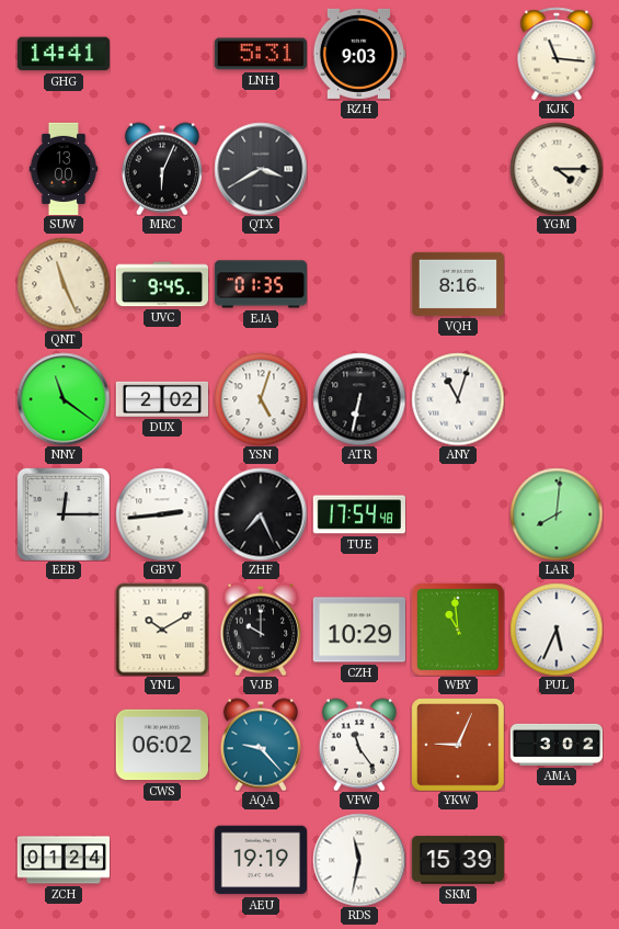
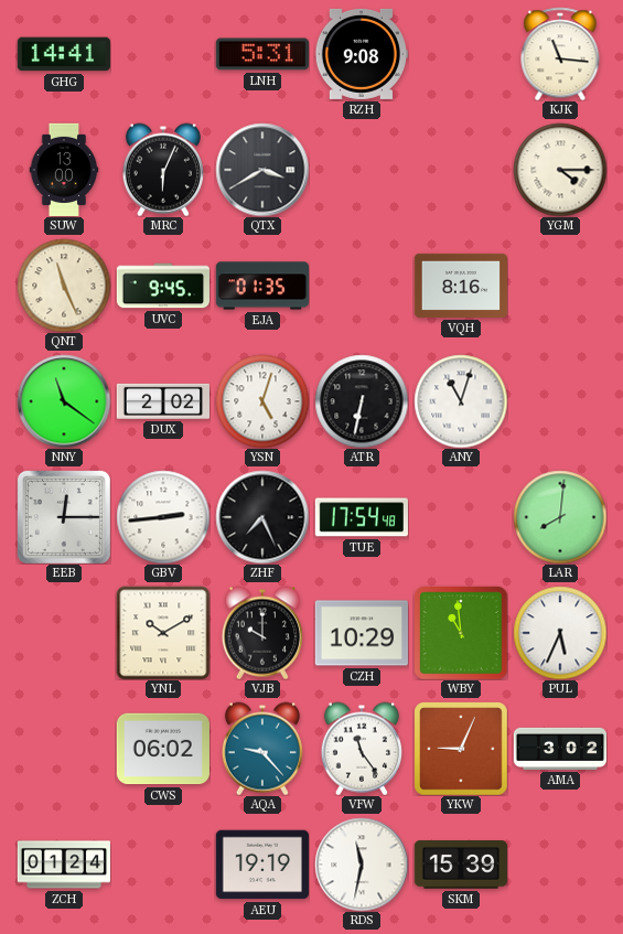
RZH: 9:03 -> 9:08 (362, 54)
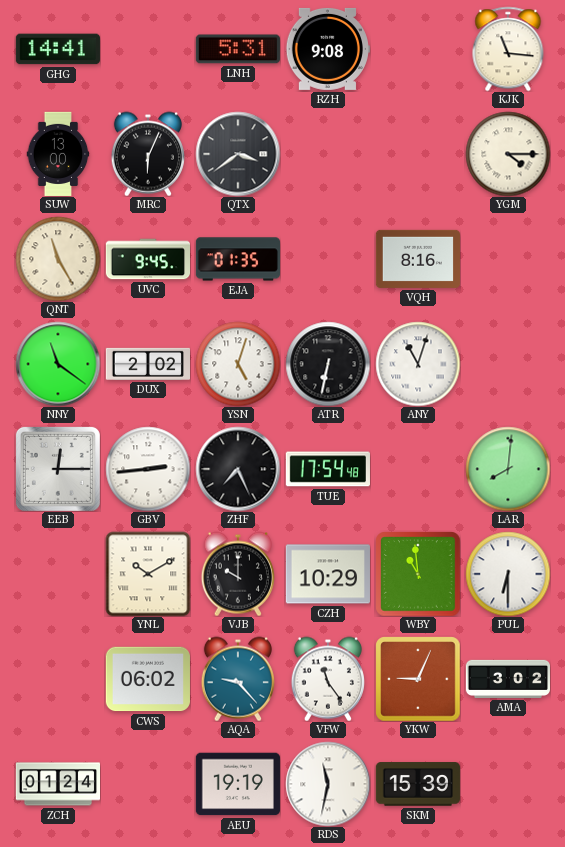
QTX: 3:40 -> 3:39 (238, 154)
QNT: 11:26 -> 11:25 (58, 259)
PUL: 5:34 -> 6:30 (508, 574)
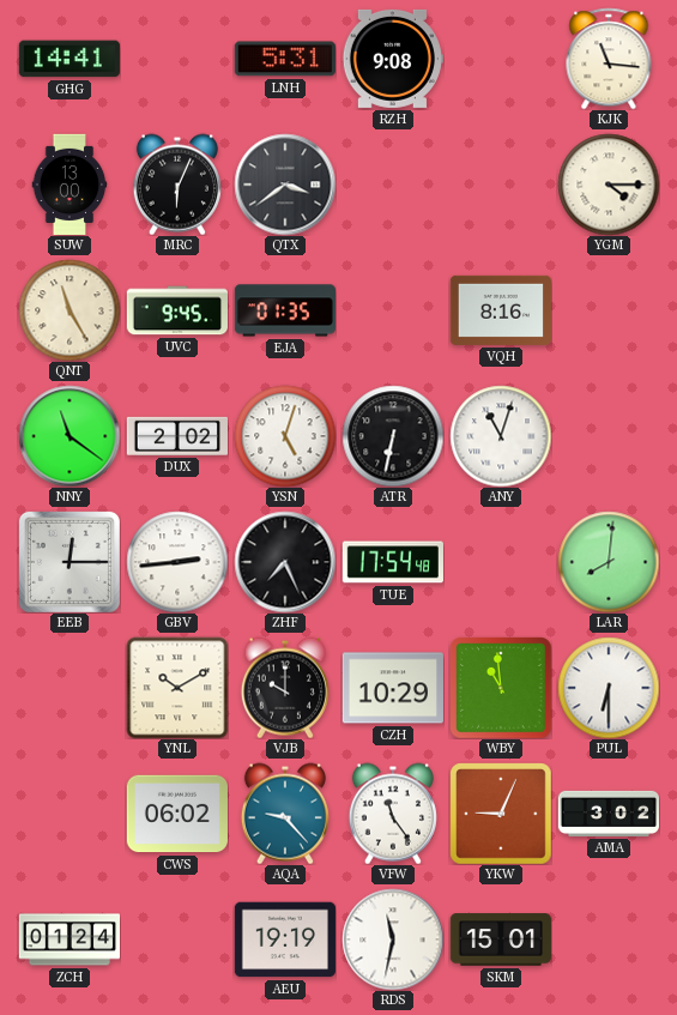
SKM: 15:39 -> 15:01 (501, 940)
